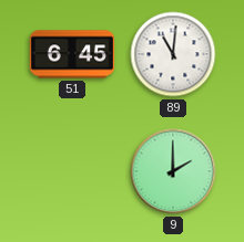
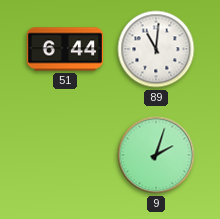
51: 6:45 -> 6:44 (65, 49)
9: 2:00 -> 2:03 (156, 155)
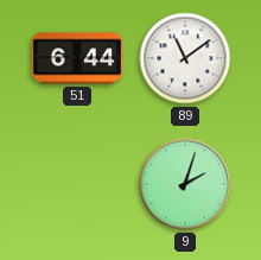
89: 11:01 -> 11:09 (185, 58)
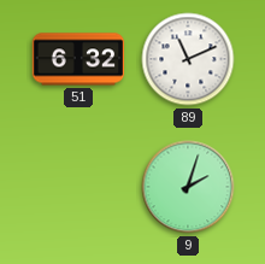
51: 6:44 -> 6:32 (78, 59)
89: 11:09 -> 11:11 (188, 59)
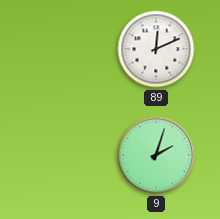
51: 6:32 -> none (78, 59)
89: 11:11 -> 12:11 (156, 49)
